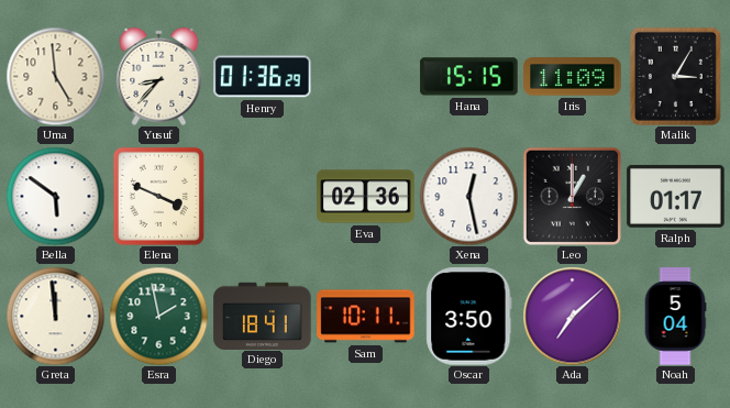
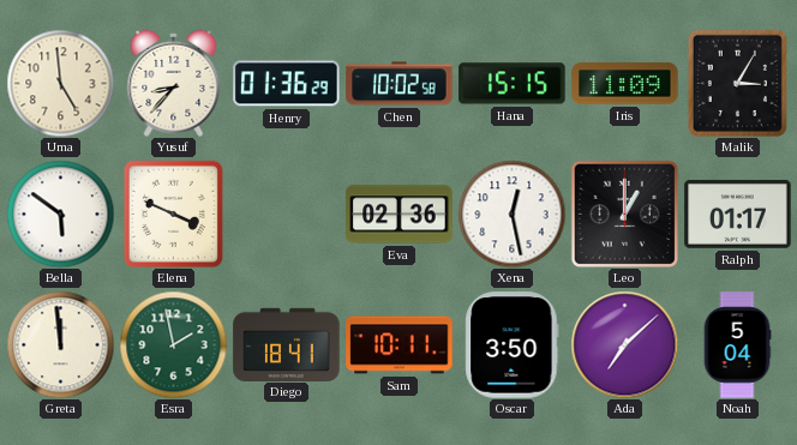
Chen: none -> 10:02 (400, 84)
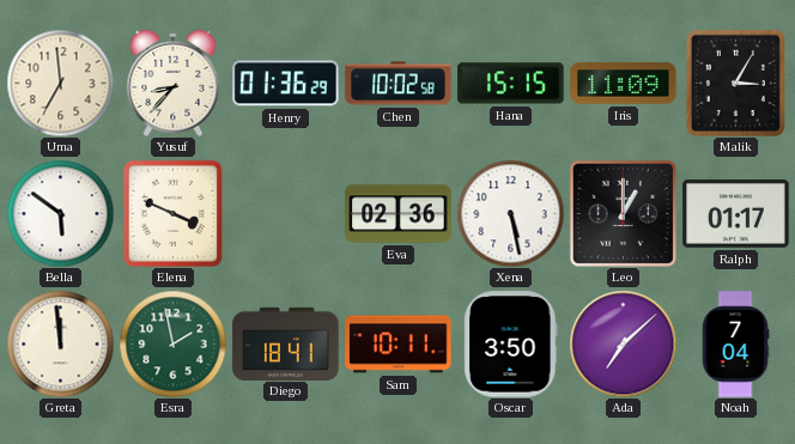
Uma: 4:59 -> 6:59 (60, 83)
Xena: 12:28 -> 5:28 (510, 213)
Noah: 5:04 -> 7:04 (735, 345)
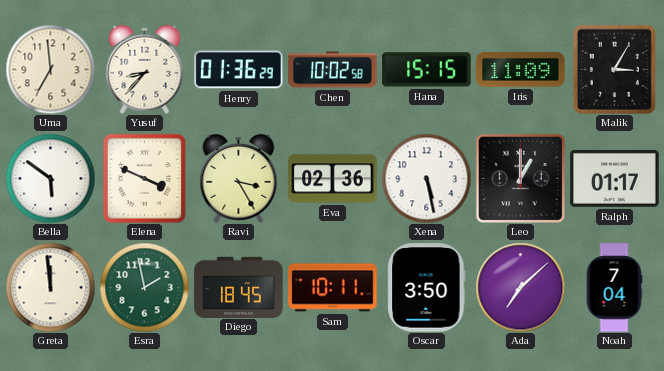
Ravi: none -> 3:25 (239, 178)
Diego: 18:41 -> 18:45 (239, 287)
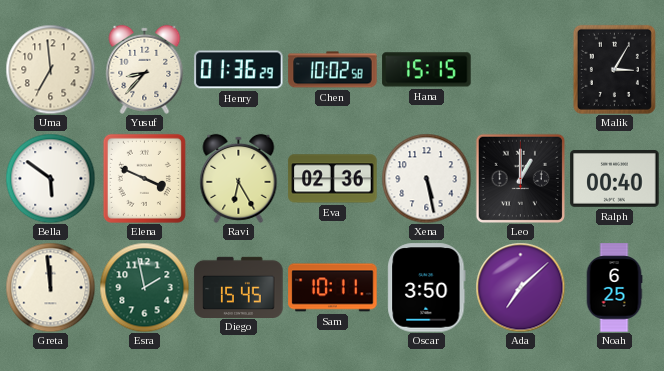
Iris: 11:09 -> none (521, 70)
Ravi: 3:25 -> 6:25 (239, 178)
Ralph: 01:17 -> 00:40 (615, 178)
Diego: 18:45 -> 15:45 (239, 287)
Noah: 7:04 -> 6:25 (614, 288)
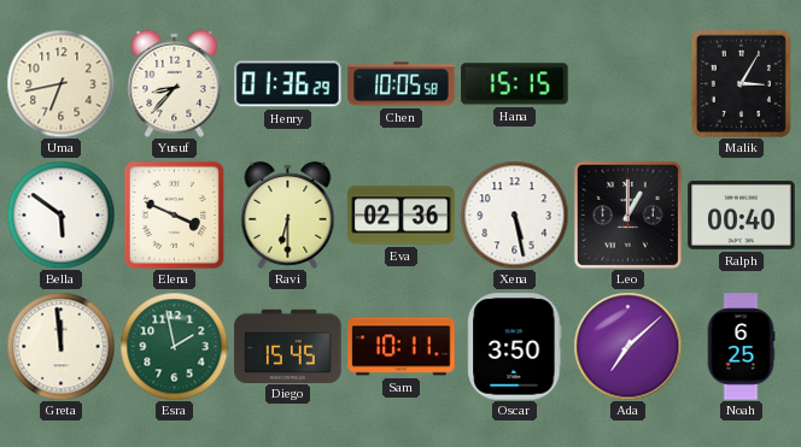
Uma: 6:59 -> 6:43 (60, 83)
Chen: 10:02 -> 10:05 (402, 84)
Ravi: 6:25 -> 6:30 (288, 214)
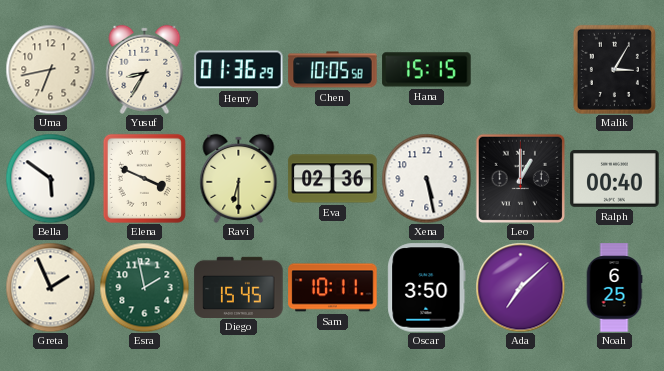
Yusuf: 8:37 -> 8:35 (145, 69)
Greta: 11:59 -> 1:56 (50, 287)
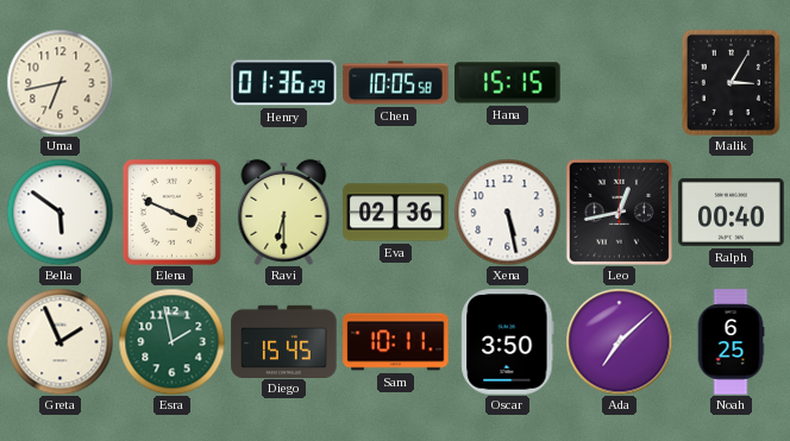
Yusuf: 8:35 -> none (145, 69)
Leo: 1:00 -> 12:43 (619, 212)
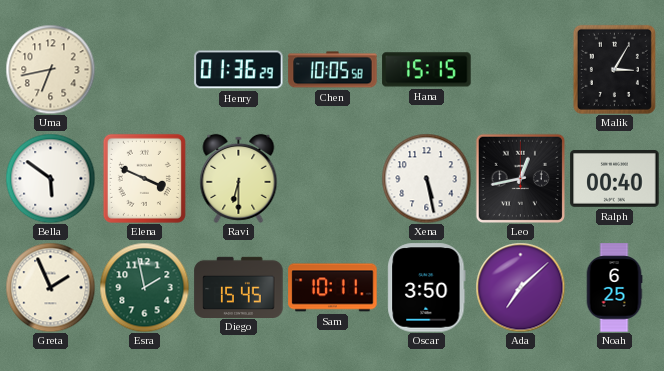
Eva: 02:36 -> none (396, 213)
